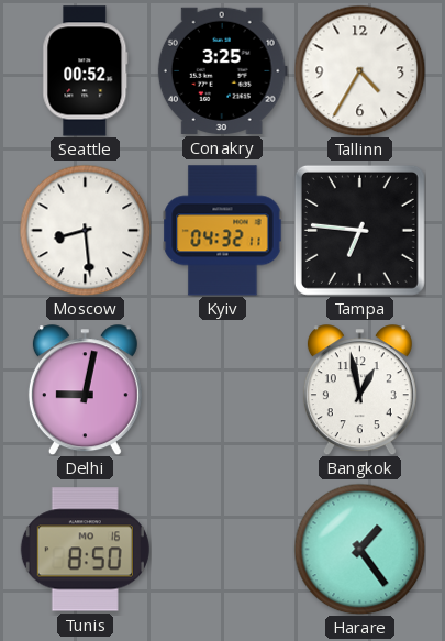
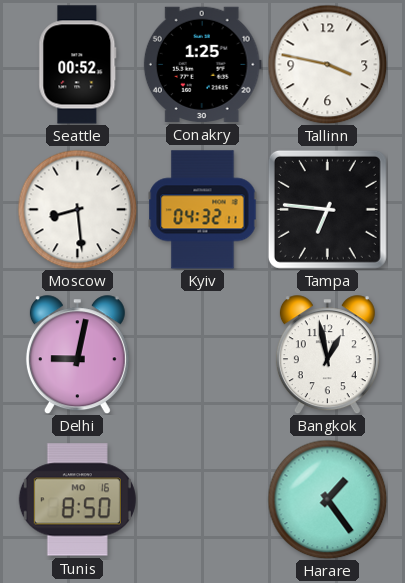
Conakry: 3:25 -> 1:25 (202, 64)
Tallinn: 4:35 -> 3:47 (327, 64)
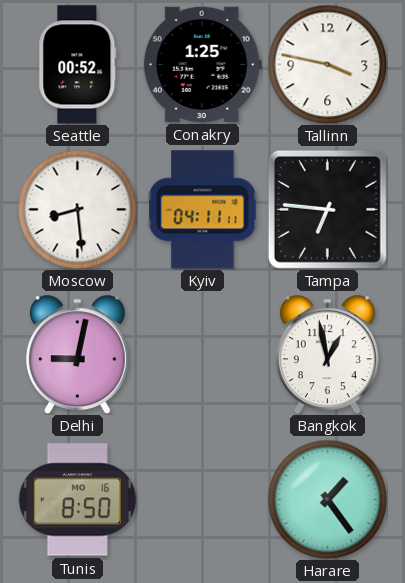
Kyiv: 04:32 -> 04:11 (203, 210)
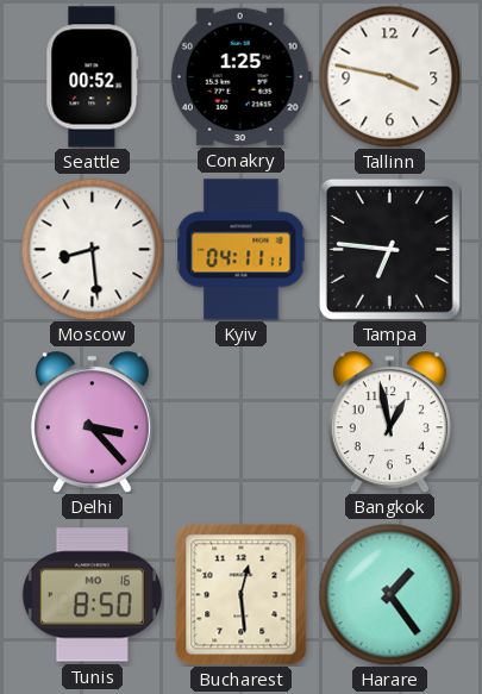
Delhi: 9:02 -> 3:23 (92, 423)
Bucharest: none -> 12:29 (242, 594)
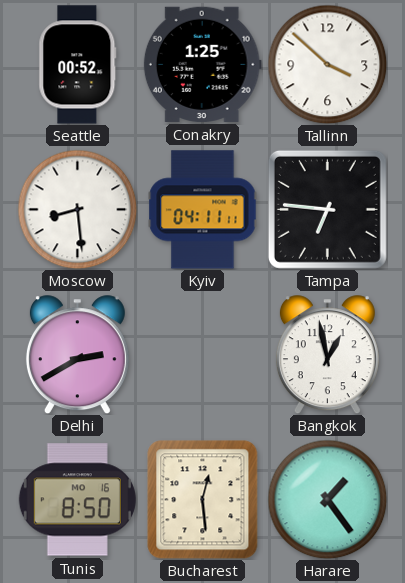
Tallinn: 3:47 -> 3:52 (327, 64)
Delhi: 3:23 -> 2:40 (77, 355)
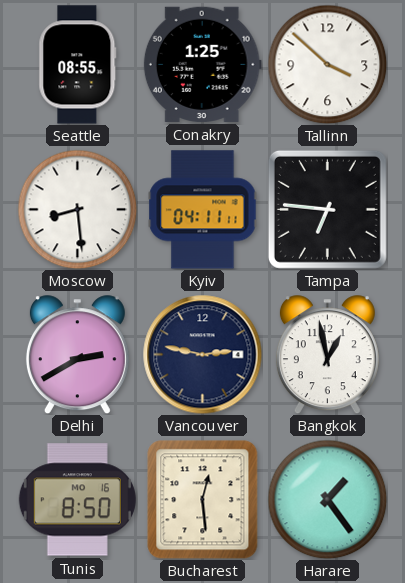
Seattle: 00:52 -> 08:55 (78, 65)
Vancouver: none -> 2:47 (203, 355)
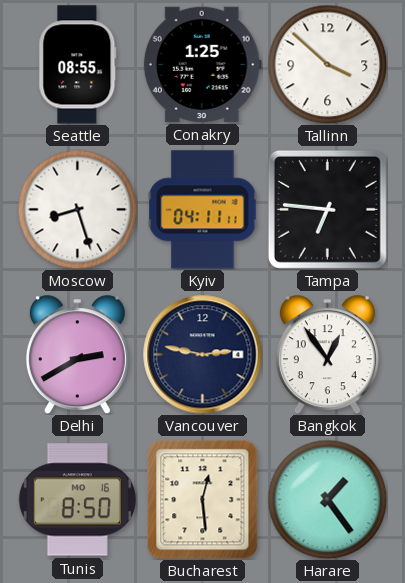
Moscow: 8:29 -> 8:27 (77, 209)
Bangkok: 12:58 -> 12:54 (327, 355)
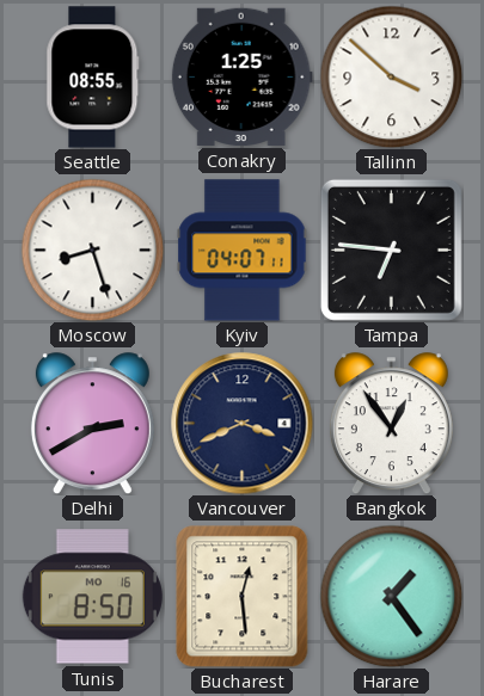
Kyiv: 04:11 -> 04:07 (243, 251)
Vancouver: 2:47 -> 3:41 (243, 424)
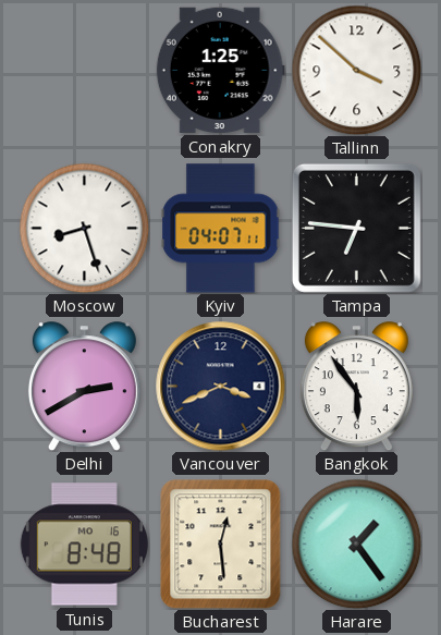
Seattle: 08:55 -> none (93, 78)
Bangkok: 12:54 -> 5:54 (356, 387)
Tunis: 8:50 -> 8:48 (84, 545)
